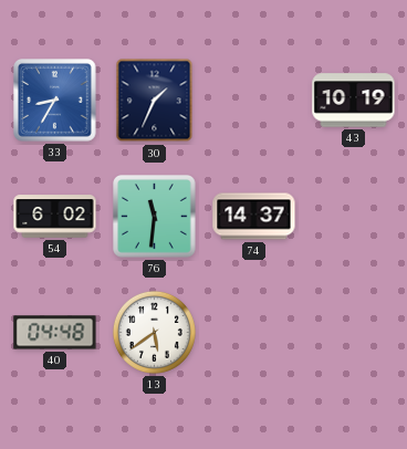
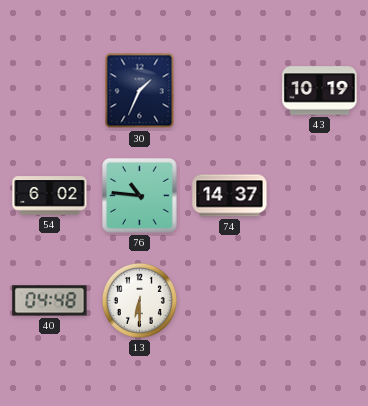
33: 8:35 -> none (55, 101)
76: 11:31 -> 10:46 (140, 196)
13: 5:39 -> 6:30 (139, 300)
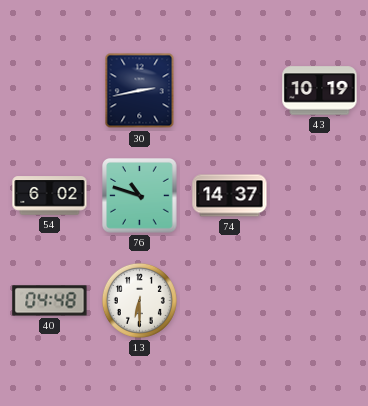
30: 1:34 -> 2:43 (140, 91)
76: 10:46 -> 10:48 (140, 196)
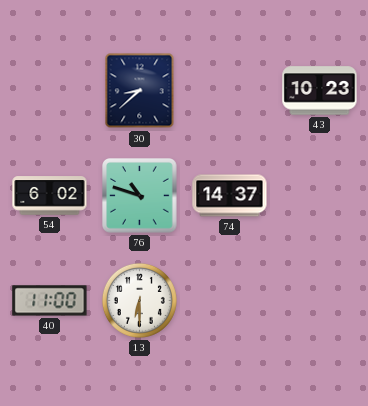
30: 2:43 -> 8:38 (140, 91)
43: 10:19 -> 10:23 (320, 91)
40: 04:48 -> 11:00 (50, 301)
